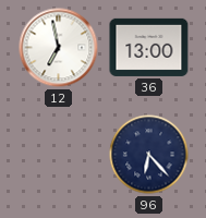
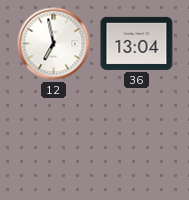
36: 13:00 -> 13:04 (137, 43)
96: 6:23 -> none (149, 155)
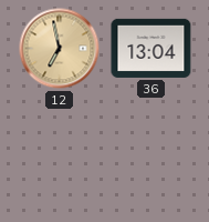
12 dial: white -> champagne (60, 49)
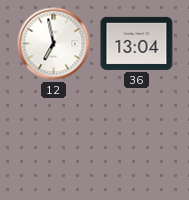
12 dial: champagne -> white (54, 44)
